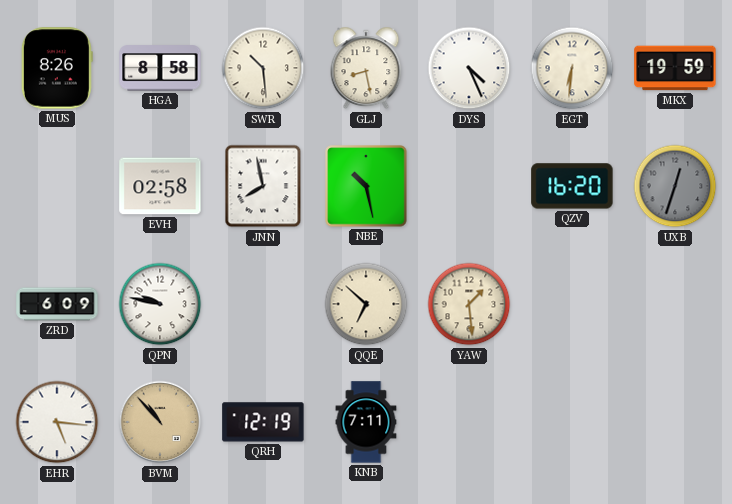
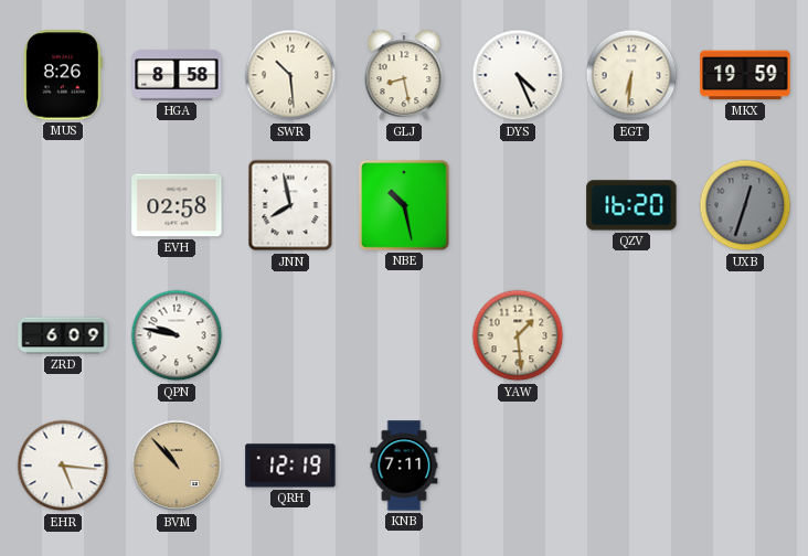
QQE: 6:52 -> none (366, 304)
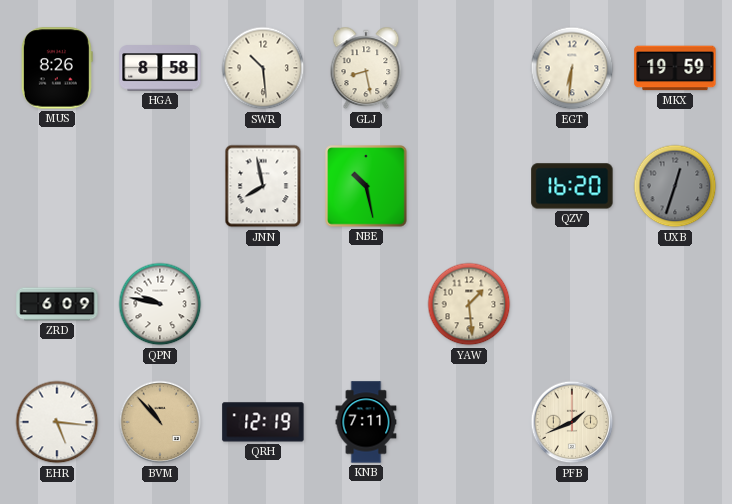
DYS: 4:26 -> none (518, 75)
EVH: 02:58 -> none (177, 205)
PFB: none -> 1:41 (572, 422)
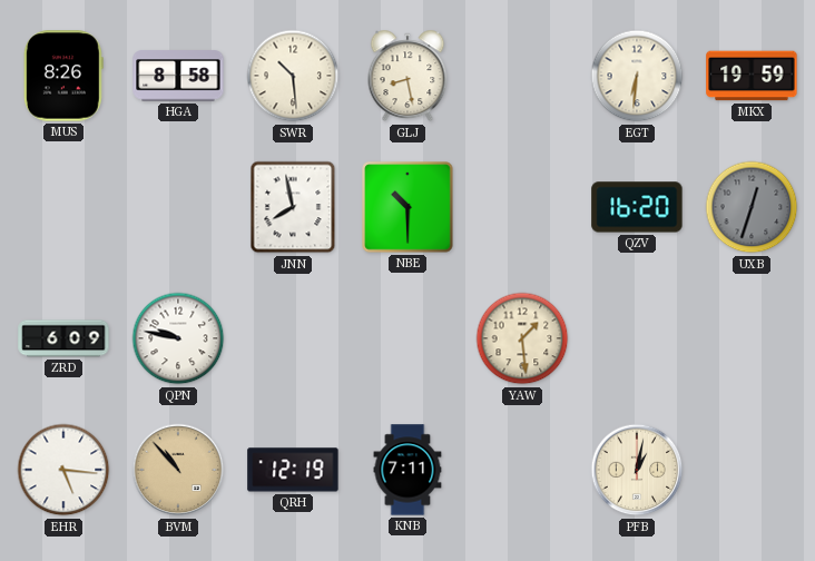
NBE: 10:28 -> 10:30 (407, 207)
PFB: 1:41 -> 1:02 (637, 470)
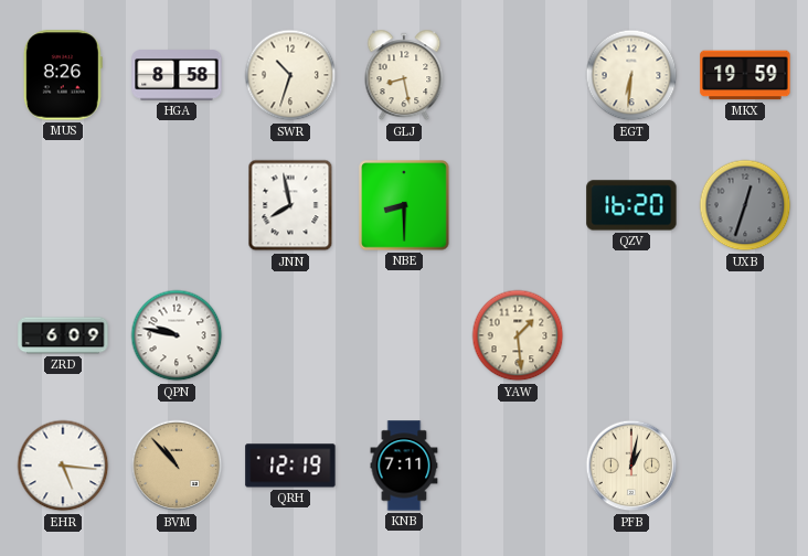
SWR: 10:29 -> 10:33 (290, 75)
NBE: 10:30 -> 8:30 (404, 205)
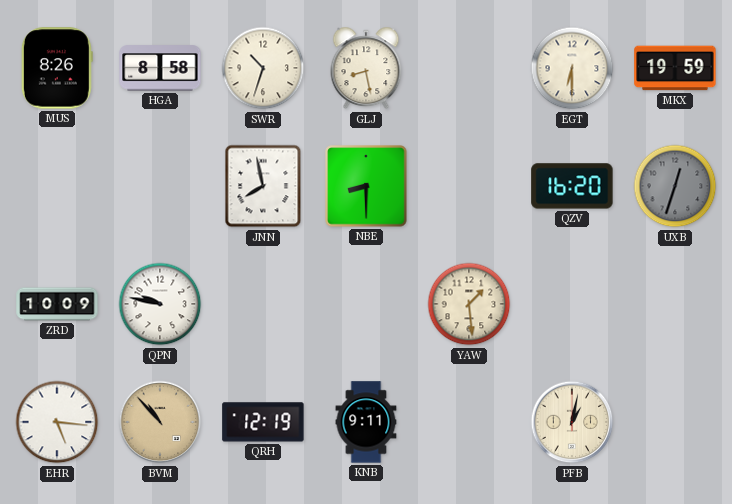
EGT: 6:31 -> 6:30 (572, 68)
ZRD: 6:09 -> 10:09 (57, 304)
KNB: 7:11 -> 9:11 (366, 422)
